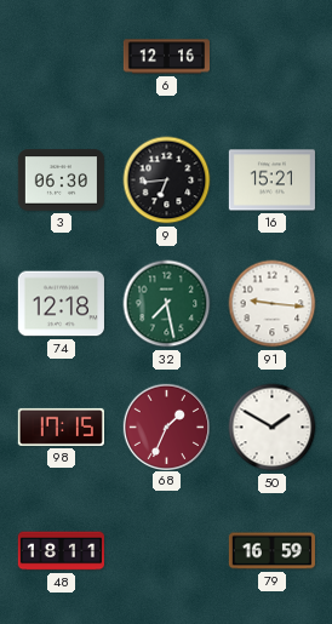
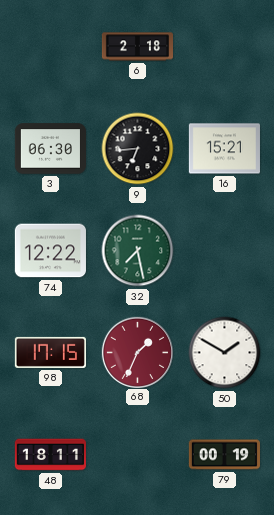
6: 12:16 -> 2:18 (137, 47)
74: 12:18 -> 12:22 (50, 251)
91: 9:16 -> none (273, 304)
79: 16:59 -> 00:19 (224, 455)
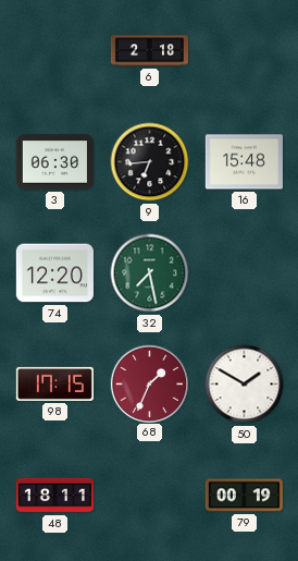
16: 15:21 -> 15:48 (244, 162)
74: 12:22 -> 12:20 (54, 273)
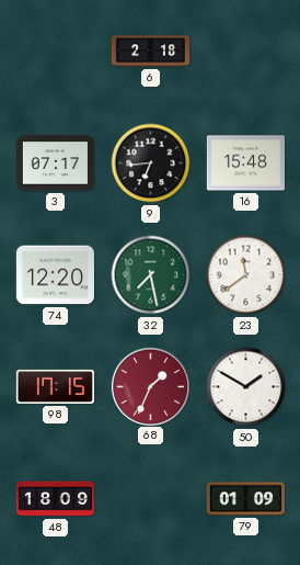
3: 06:30 -> 07:17 (55, 163)
23: none -> 11:39 (246, 275)
48: 18:11 -> 18:09 (55, 499)
79: 00:19 -> 01:09 (245, 499)
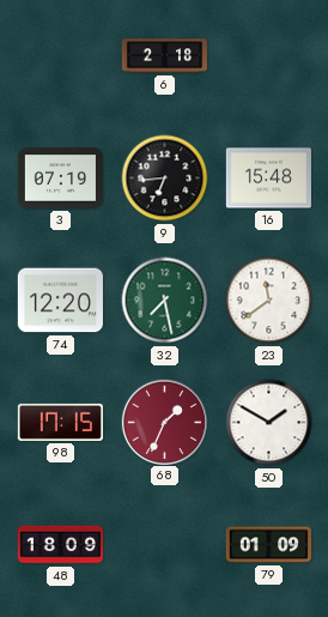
3: 07:17 -> 07:19 (60, 179)
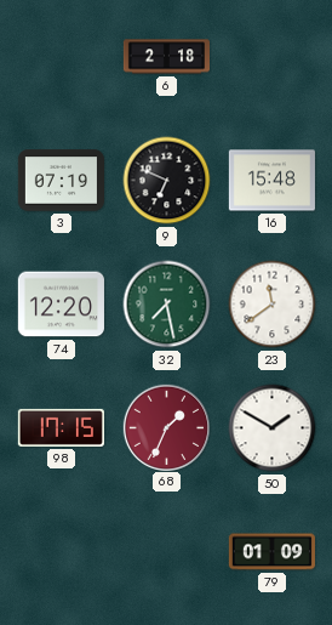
9: 6:44 -> 6:49 (167, 181)
48: 18:09 -> none (60, 545)
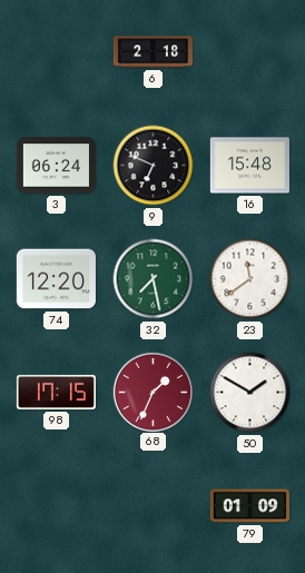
3: 07:19 -> 06:24 (56, 166)
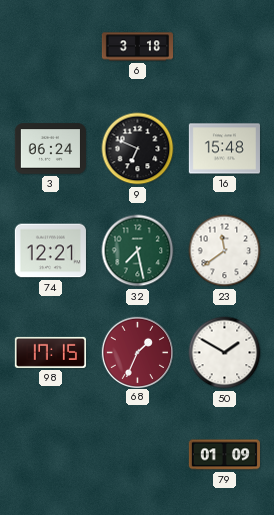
6: 2:18 -> 3:18 (137, 47)
74: 12:20 -> 12:21 (50, 251)
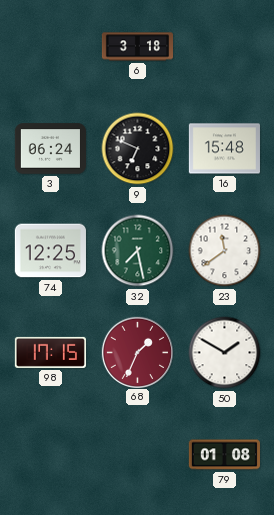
74: 12:21 -> 12:25 (50, 251)
79: 01:09 -> 01:08 (224, 455)
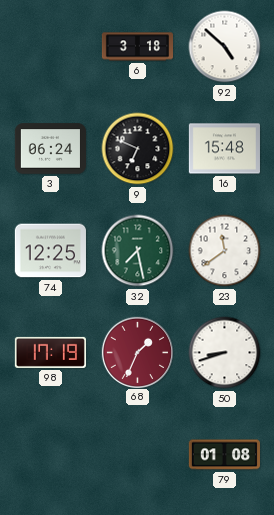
92: none -> 4:52 (225, 47)
98: 17:15 -> 17:19 (50, 352)
50: 1:50 -> 8:42 (225, 353)
